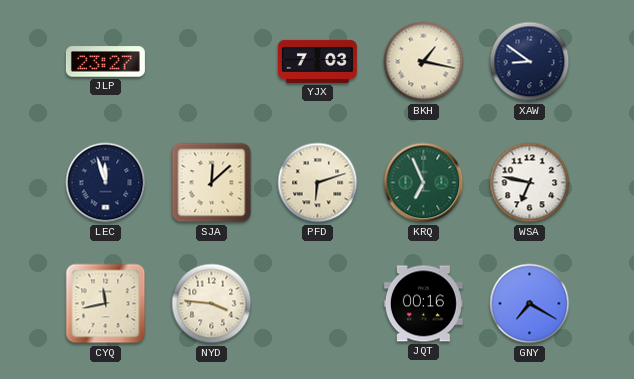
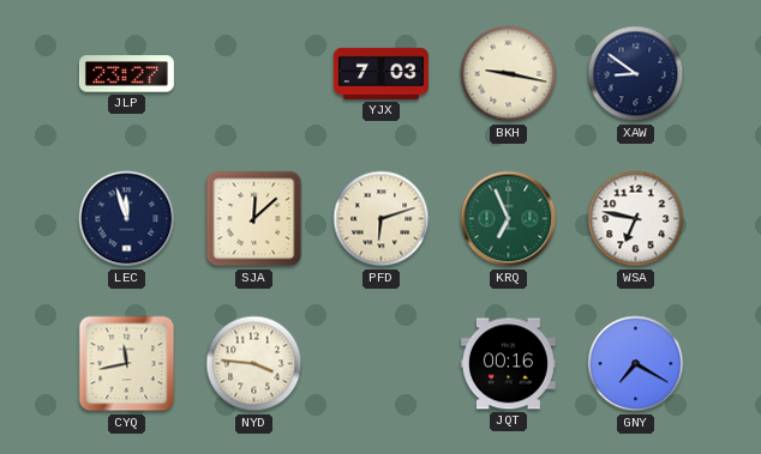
BKH: 1:17 -> 9:17 (509, 74)
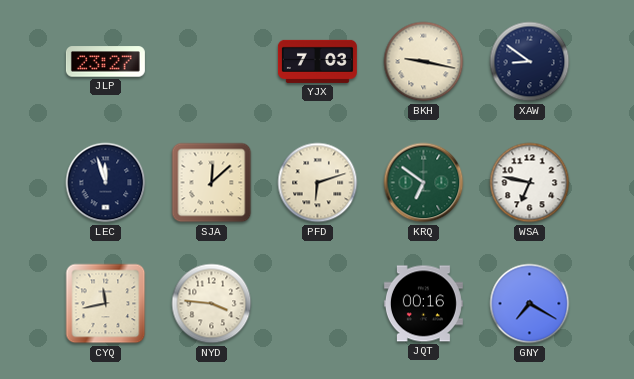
KRQ: 6:56 -> 6:51 (424, 183)
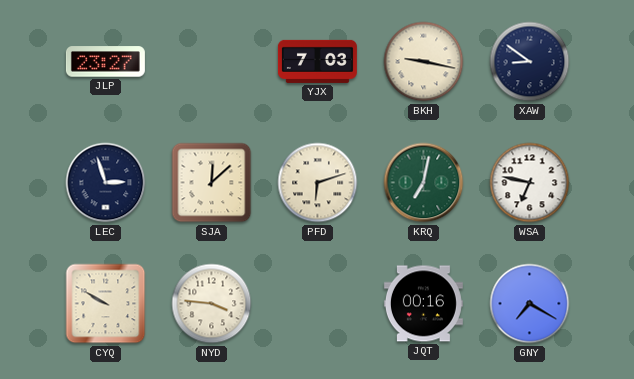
LEC: 11:57 -> 2:57 (106, 183)
KRQ: 6:51 -> 7:02 (424, 183)
CYQ: 11:43 -> 9:50 (106, 304)
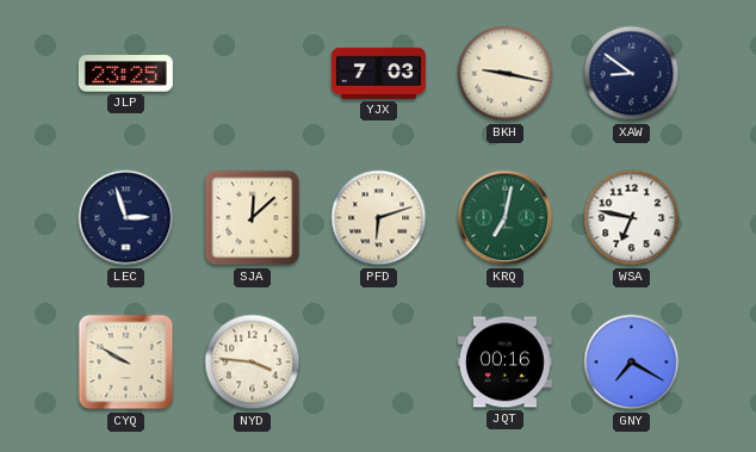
JLP: 23:27 -> 23:25 (125, 74)
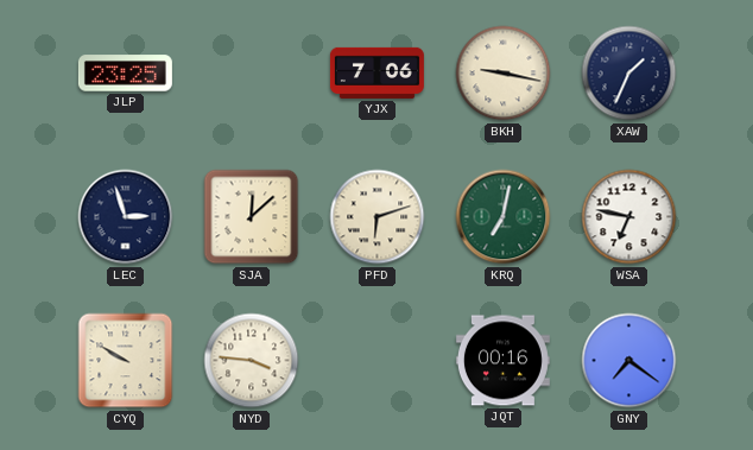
YJX: 7:03 -> 7:06 (376, 72)
XAW: 8:51 -> 1:34 (629, 74)
GNY: 7:20 -> 7:21 (629, 361)
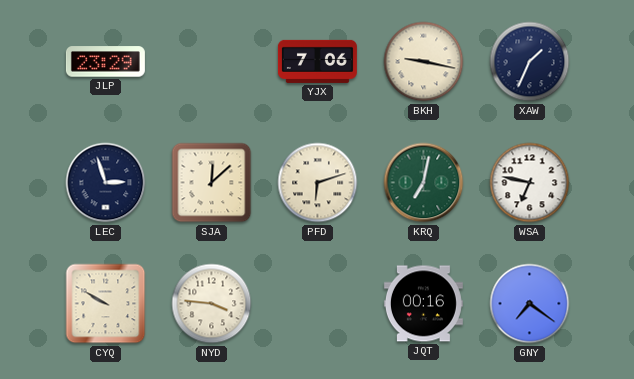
JLP: 23:25 -> 23:29 (105, 62)
